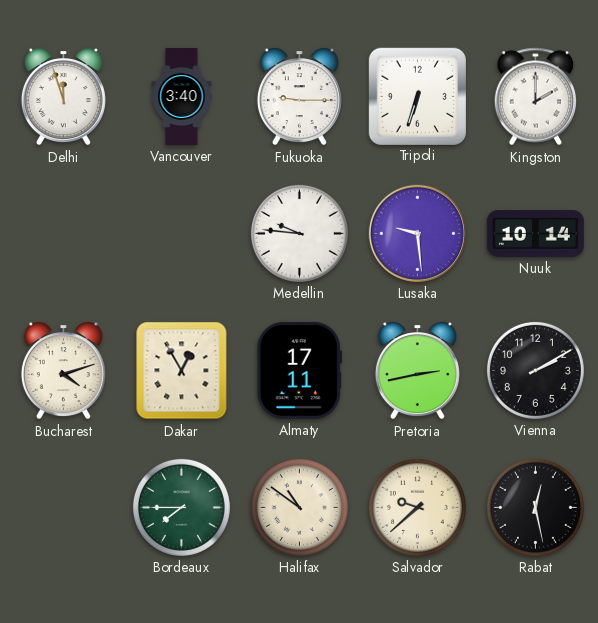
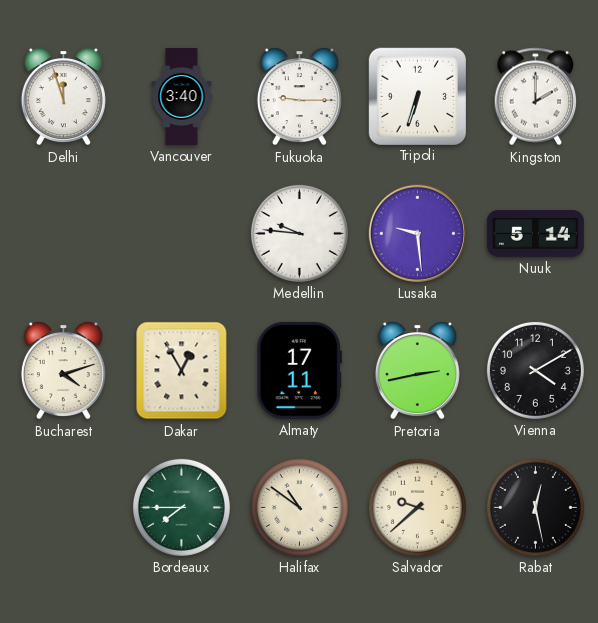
Nuuk: 10:14 -> 5:14 (535, 234)
Vienna: 2:10 -> 4:10 (535, 370)
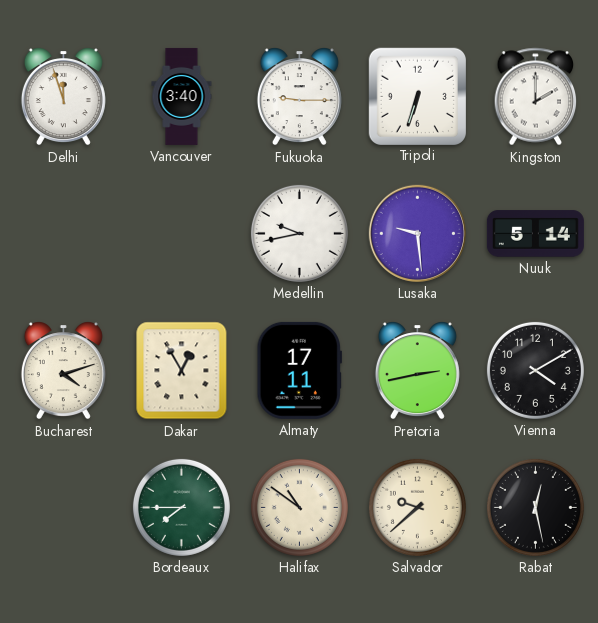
Medellin: 9:46 -> 9:43 (299, 233)
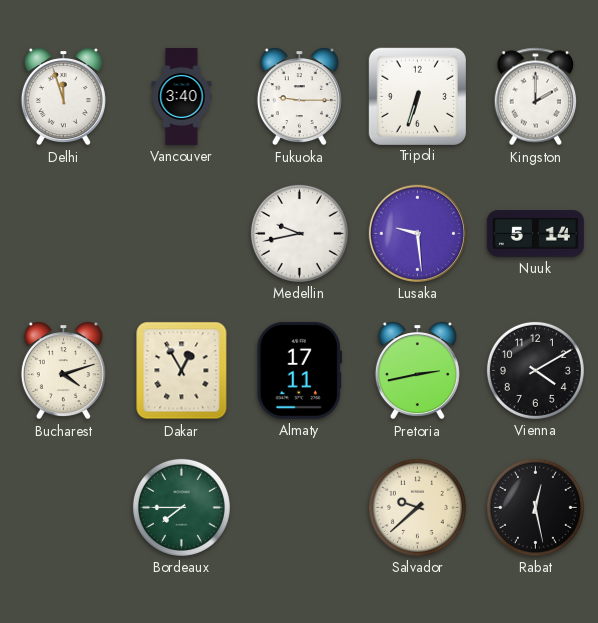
Halifax: 10:51 -> none (299, 507)
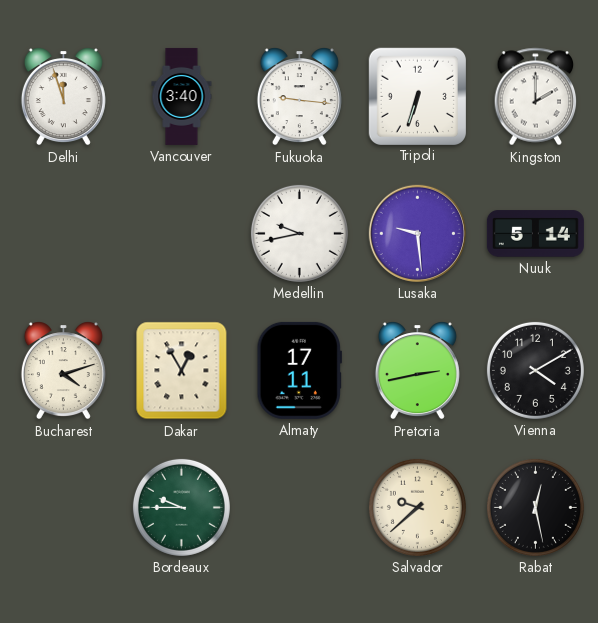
Fukuoka: 9:15 -> 9:16 (299, 97)
Bordeaux: 7:45 -> 9:45 (181, 507)
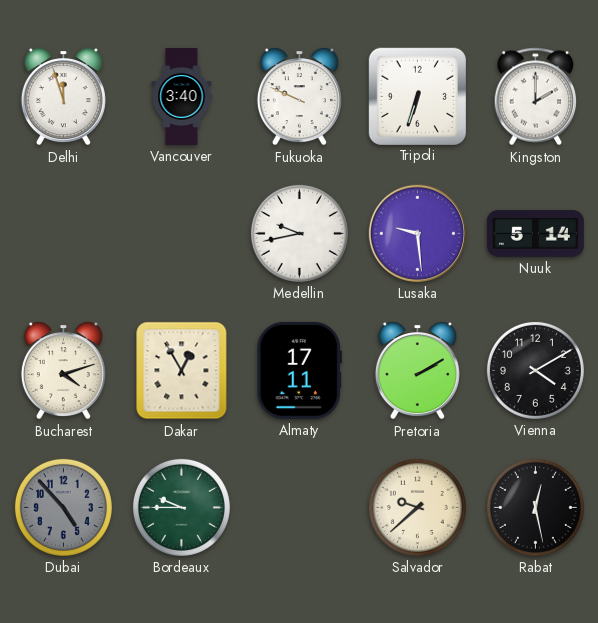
Fukuoka: 9:16 -> 9:49 (299, 97)
Pretoria: 2:43 -> 2:10 (417, 371)
Dubai: none -> 4:53 (63, 507)
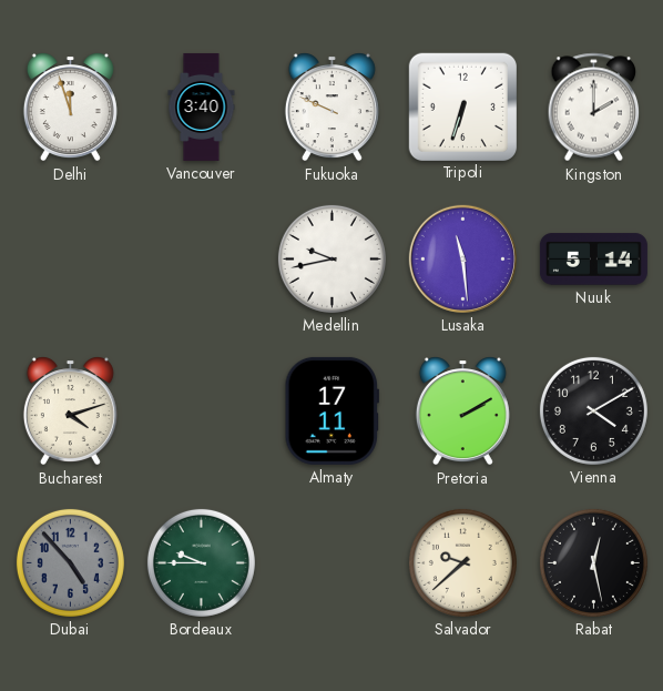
Lusaka: 9:29 -> 11:29 (462, 258)
Dakar: 12:55 -> none (182, 371)
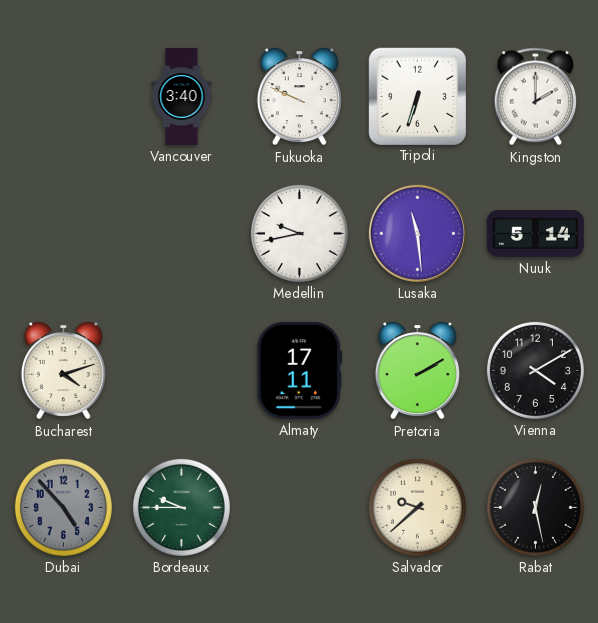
Delhi: 11:57 -> none (70, 108)
